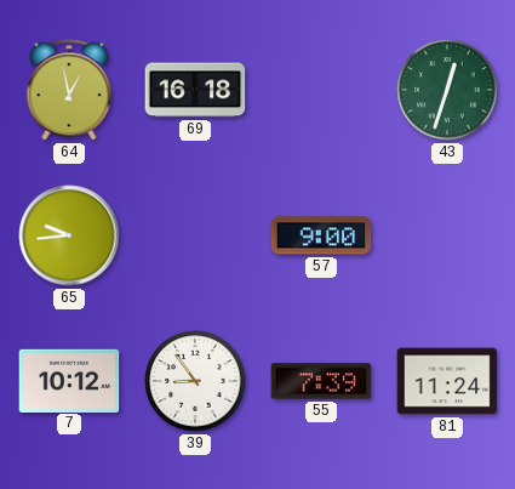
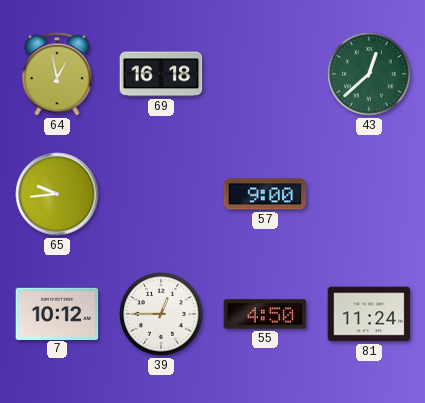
43: 12:33 -> 12:38 (369, 74)
39: 8:54 -> 12:45 (161, 314)
55: 7:39 -> 4:50 (265, 314)
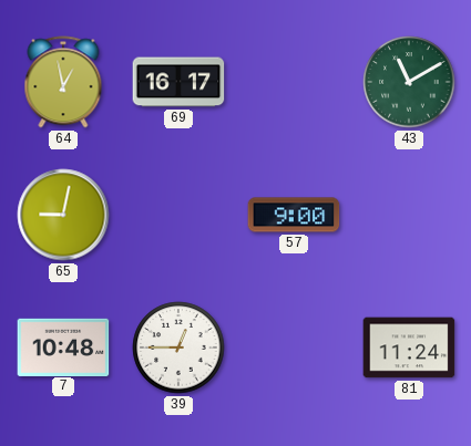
69: 16:18 -> 16:17 (178, 82)
43: 12:38 -> 11:10 (409, 82)
65: 9:44 -> 9:02 (63, 215)
7: 10:12 -> 10:48 (63, 346)
55: 4:50 -> none (265, 314)
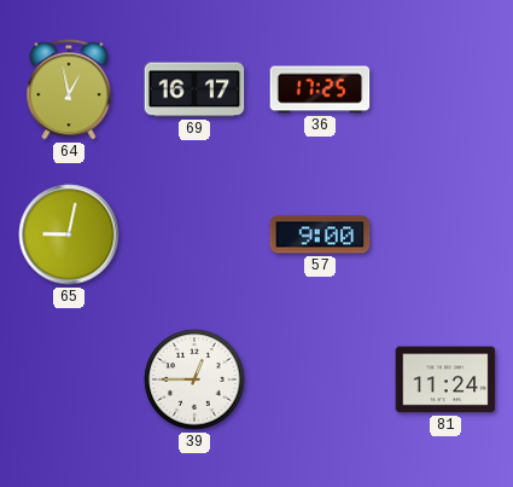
36: none -> 17:25 (320, 89)
43: 11:10 -> none (409, 82)
7: 10:48 -> none (63, 346)
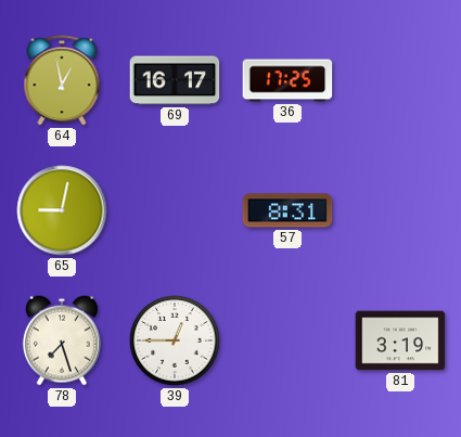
57: 9:00 -> 8:31 (287, 210)
78: none -> 7:27 (62, 340)
81: 11:24 -> 3:19 (400, 340)
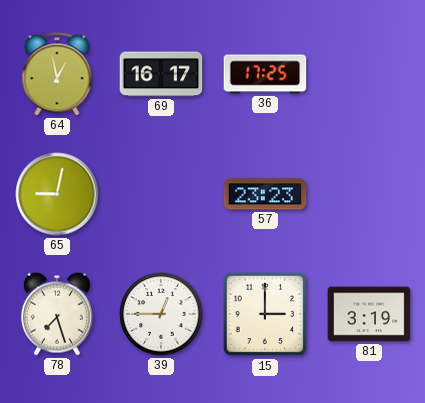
57: 8:31 -> 23:23 (265, 194)
15: none -> 3:00 (265, 314)
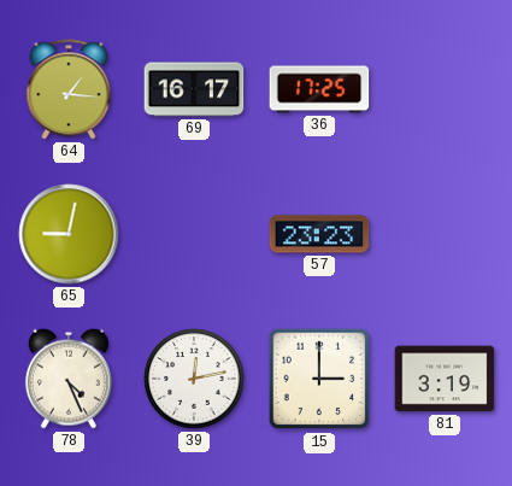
64: 12:58 -> 1:16 (69, 89)
78: 7:27 -> 4:26 (69, 379)
39: 12:45 -> 12:13 (194, 379)
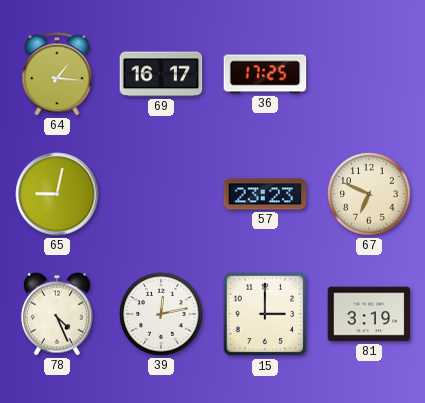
67: none -> 6:49 (369, 194)
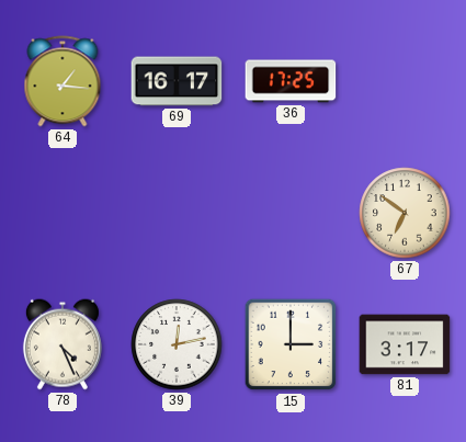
65: 9:02 -> none (57, 194)
57: 23:23 -> none (265, 194)
67: 6:49 -> 6:51 (405, 213)
81: 3:19 -> 3:17 (405, 344)
